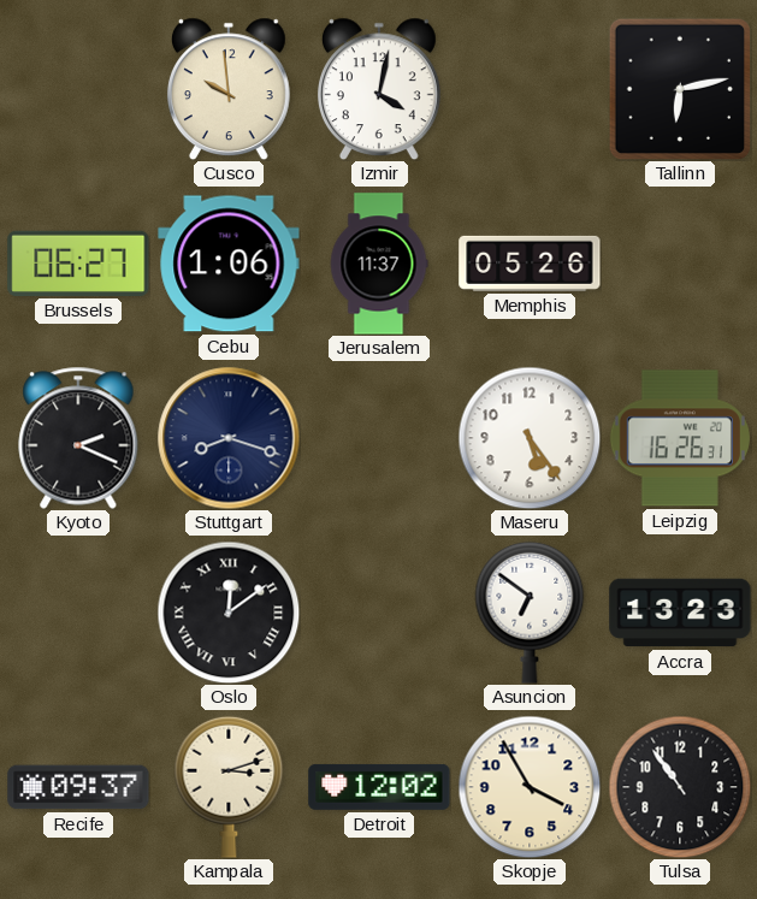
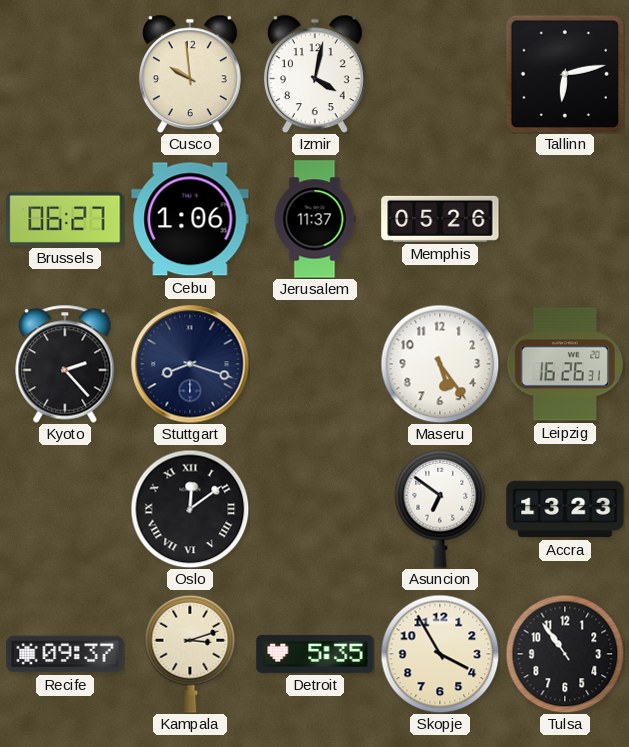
Kyoto: 2:19 -> 2:23 (65, 364)
Detroit: 12:02 -> 5:35 (315, 654)
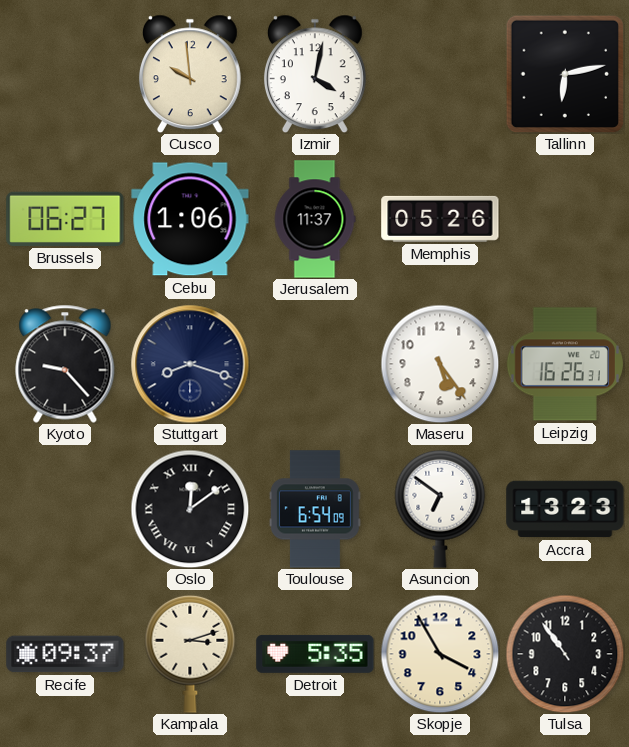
Kyoto: 2:23 -> 9:23 (65, 364)
Toulouse: none -> 6:54 (315, 509)
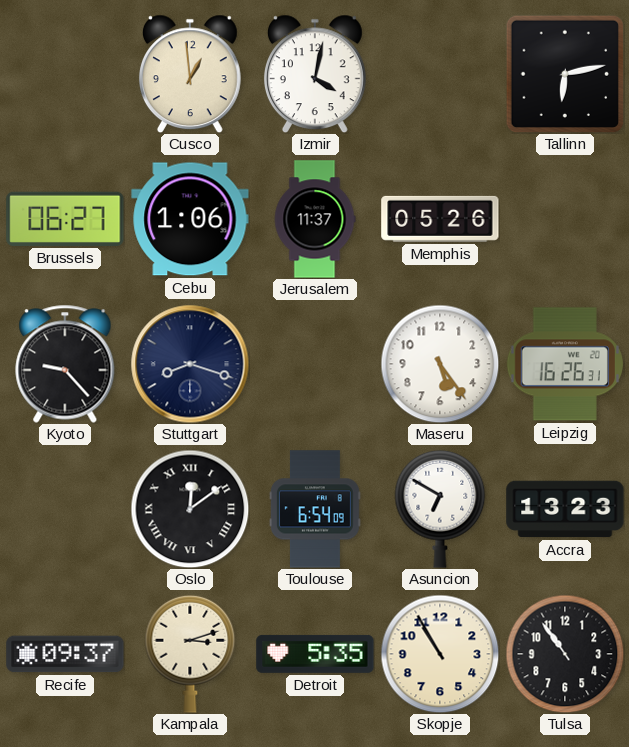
Cusco: 9:59 -> 12:59 (190, 74)
Asuncion: 6:51 -> 6:50 (440, 509)
Skopje: 3:55 -> 10:55 (440, 654)
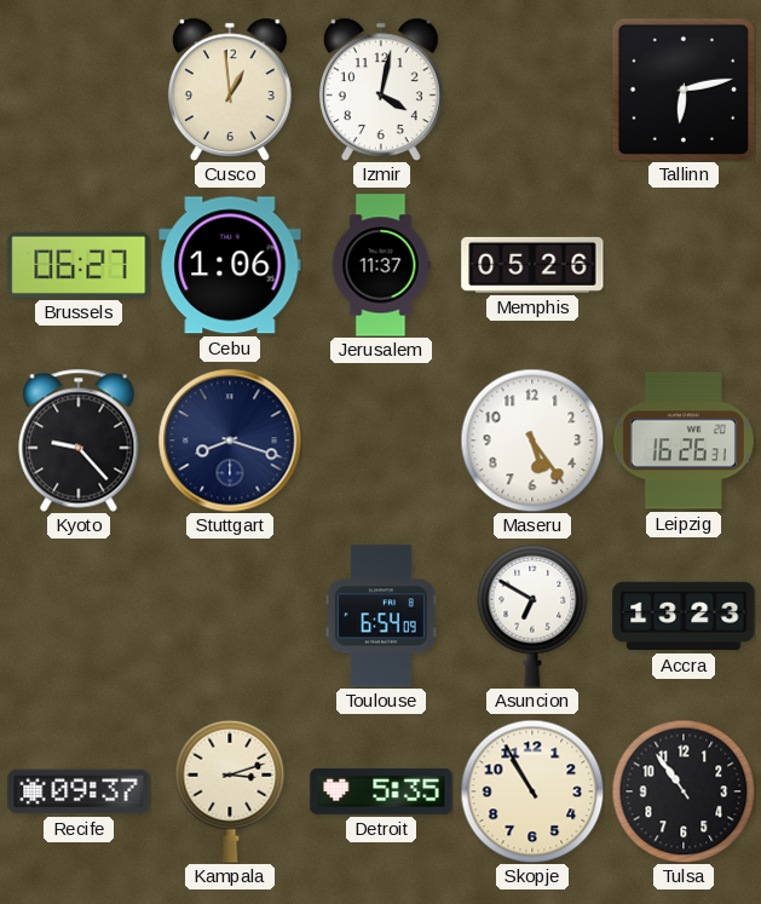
Oslo: 12:09 -> none (190, 509)
